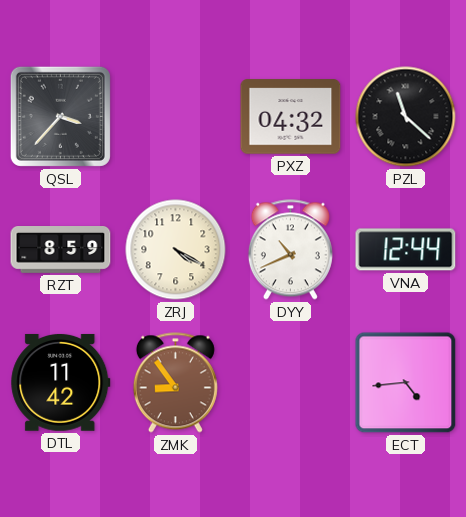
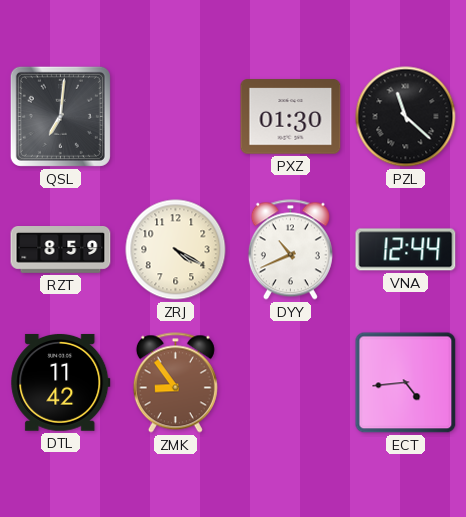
QSL: 3:37 -> 7:01 (60, 116)
PXZ: 04:32 -> 01:30 (291, 117)
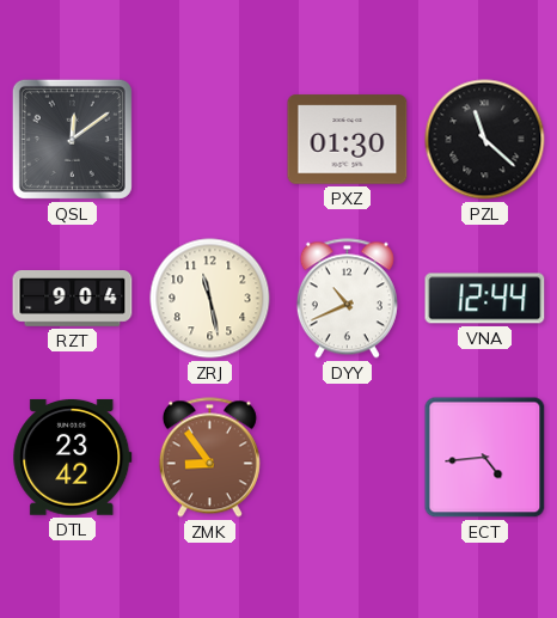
QSL: 7:01 -> 12:09 (72, 139)
RZT: 8:59 -> 9:04 (73, 299)
ZRJ: 4:20 -> 11:28 (210, 299)
DTL: 11:42 -> 23:42 (73, 457)
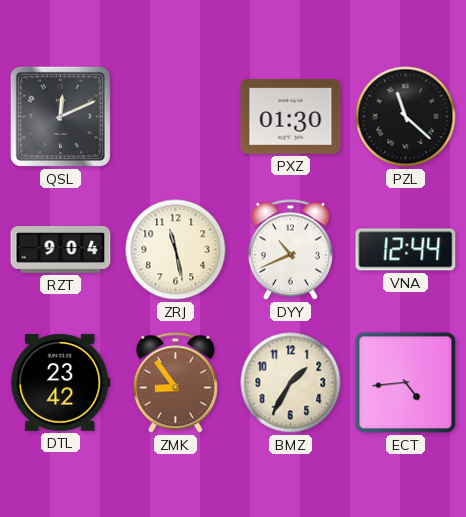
QSL: 12:09 -> 12:11 (60, 116)
BMZ: none -> 1:35 (291, 383)
